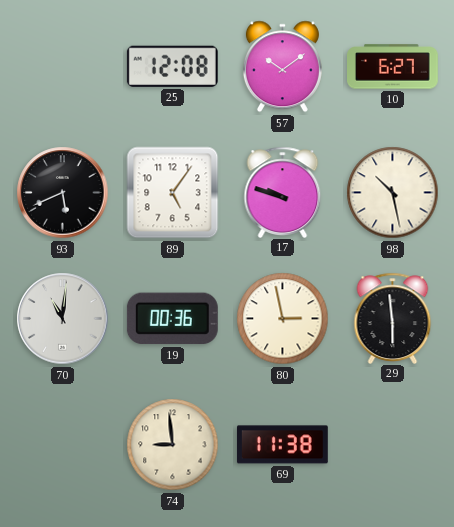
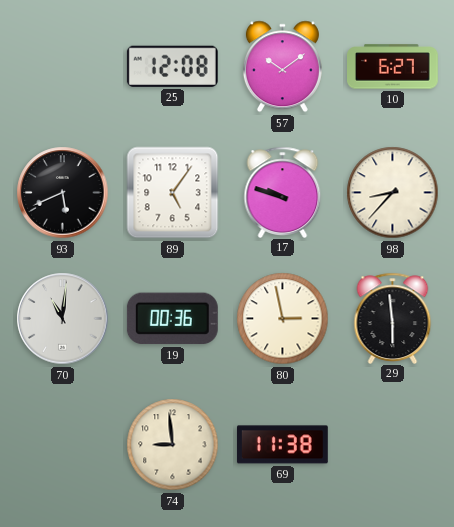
98: 10:28 -> 8:37 (393, 193)
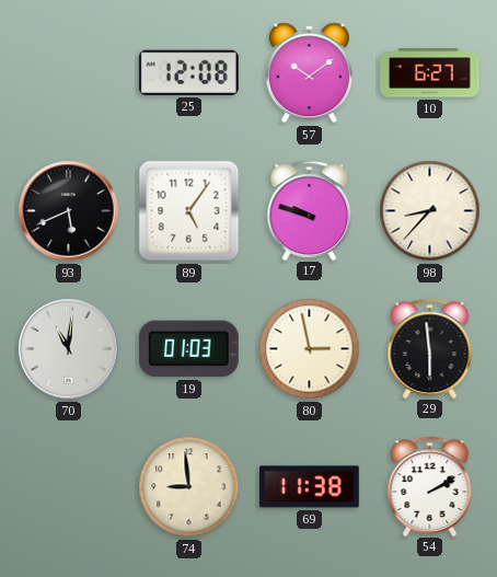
19: 00:36 -> 01:03 (188, 349)
54: none -> 2:10 (430, 486)
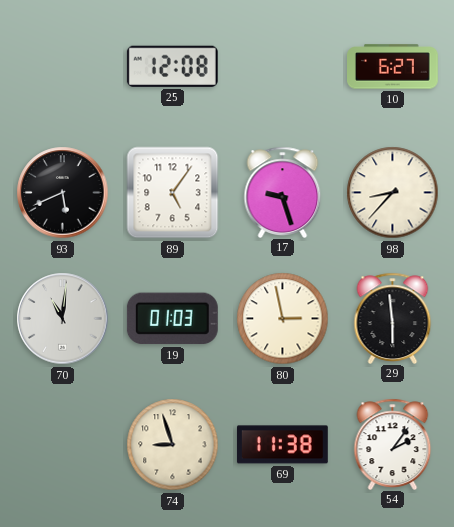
57: 10:09 -> none (309, 73)
17: 9:48 -> 9:27 (283, 192)
74: 8:59 -> 8:57 (173, 445)
54: 2:10 -> 2:06 (393, 444)
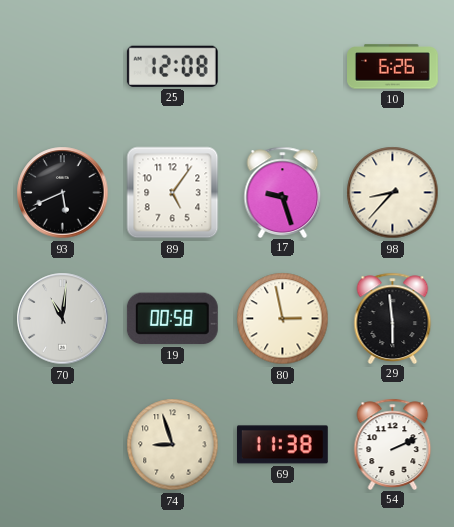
10: 6:27 -> 6:26 (393, 67)
19: 01:03 -> 00:58 (172, 319)
54: 2:06 -> 2:11 (393, 444)
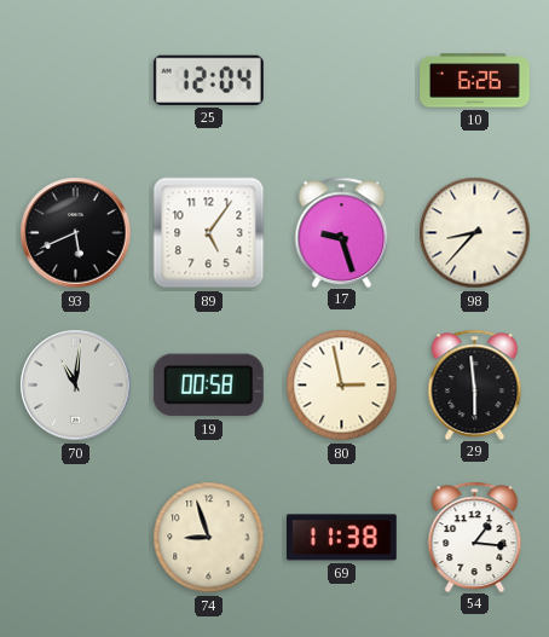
25: 12:08 -> 12:04 (208, 80)
54: 2:11 -> 1:16 (475, 537)
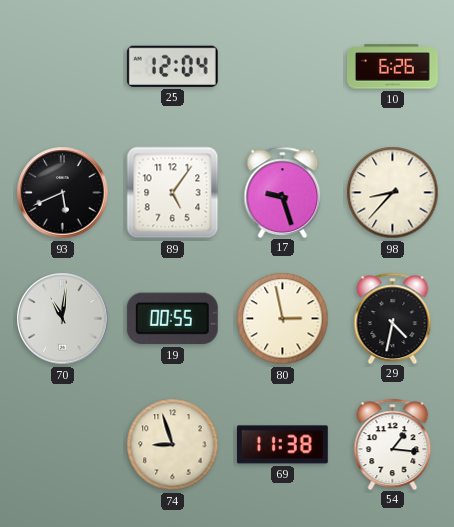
19: 00:58 -> 00:55 (172, 319)
29: 5:59 -> 4:32 (393, 318)
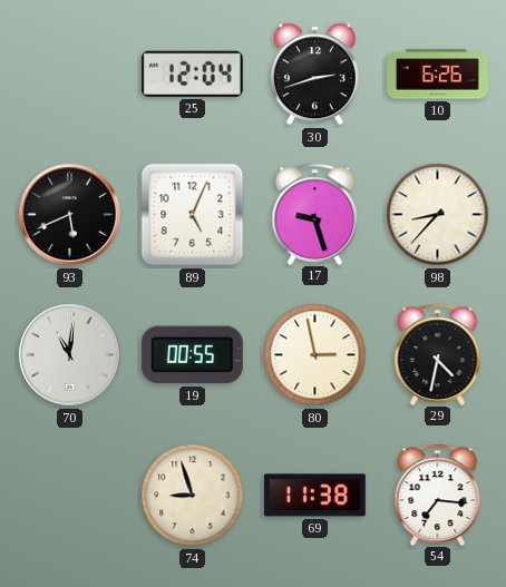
30: none -> 2:42 (314, 75)
89: 5:06 -> 5:04 (193, 215)
54: 1:16 -> 7:16 (438, 495)
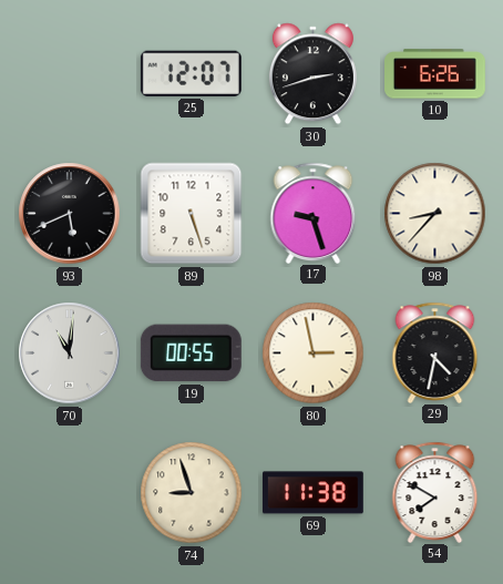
25: 12:04 -> 12:07 (191, 73)
89: 5:04 -> 5:27 (192, 214)
54: 7:16 -> 7:50 (435, 492)
